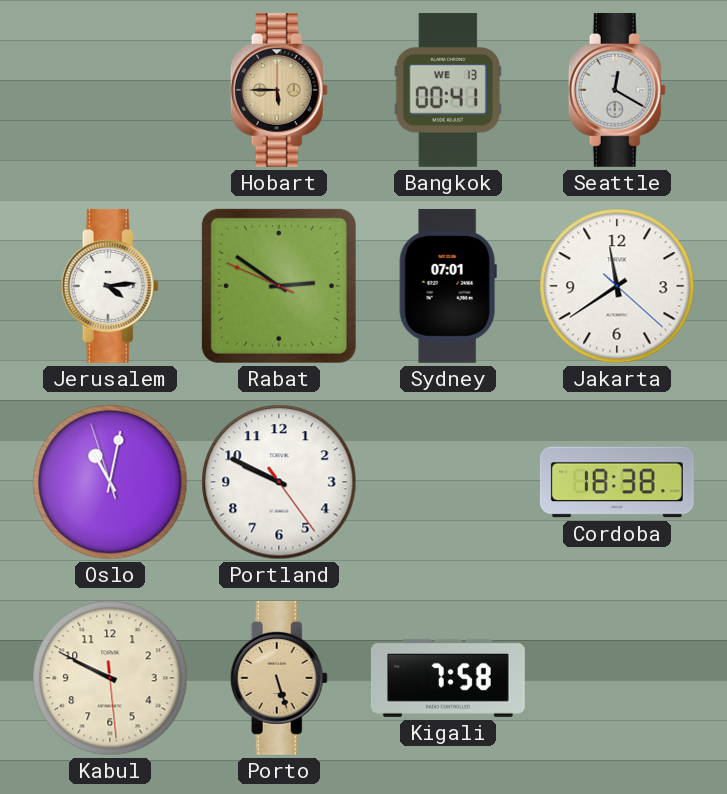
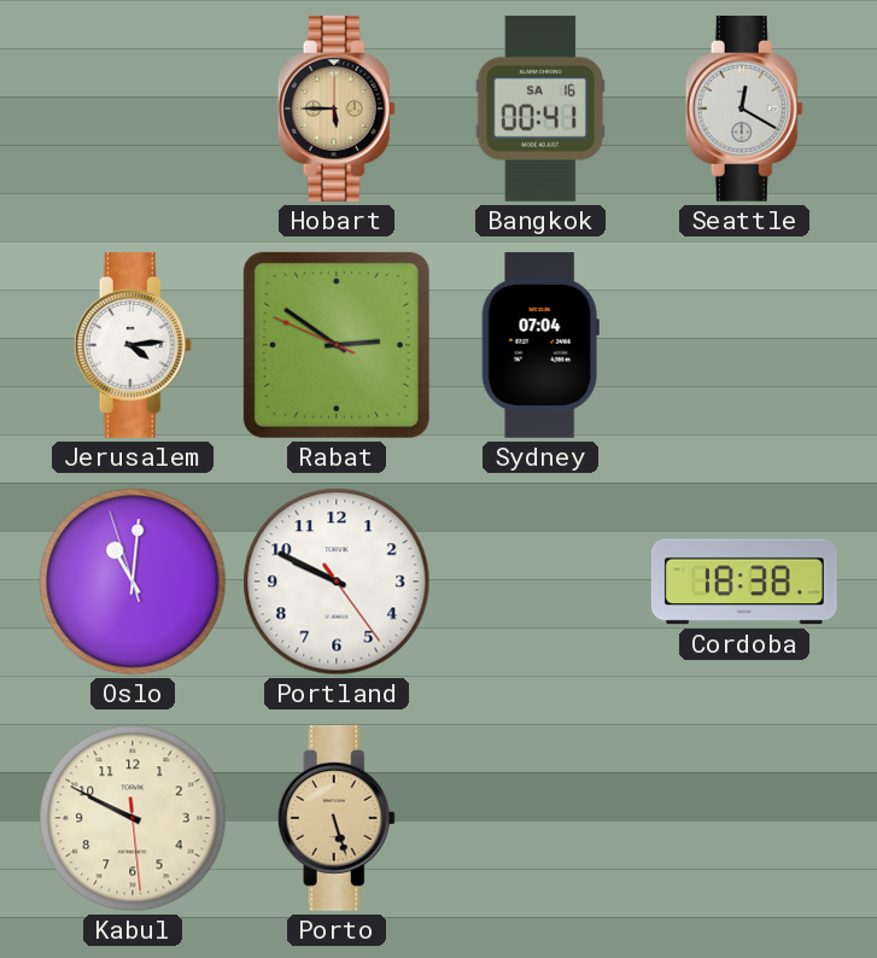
Bangkok date: WE 13 -> SA 16 (540, 109)
Sydney: 07:01 -> 07:04 (540, 345)
Jakarta: 11:39 -> none (617, 286)
Oslo: 11:01 -> 11:00 (133, 582)
Kigali: 7:58 -> none (448, 678)
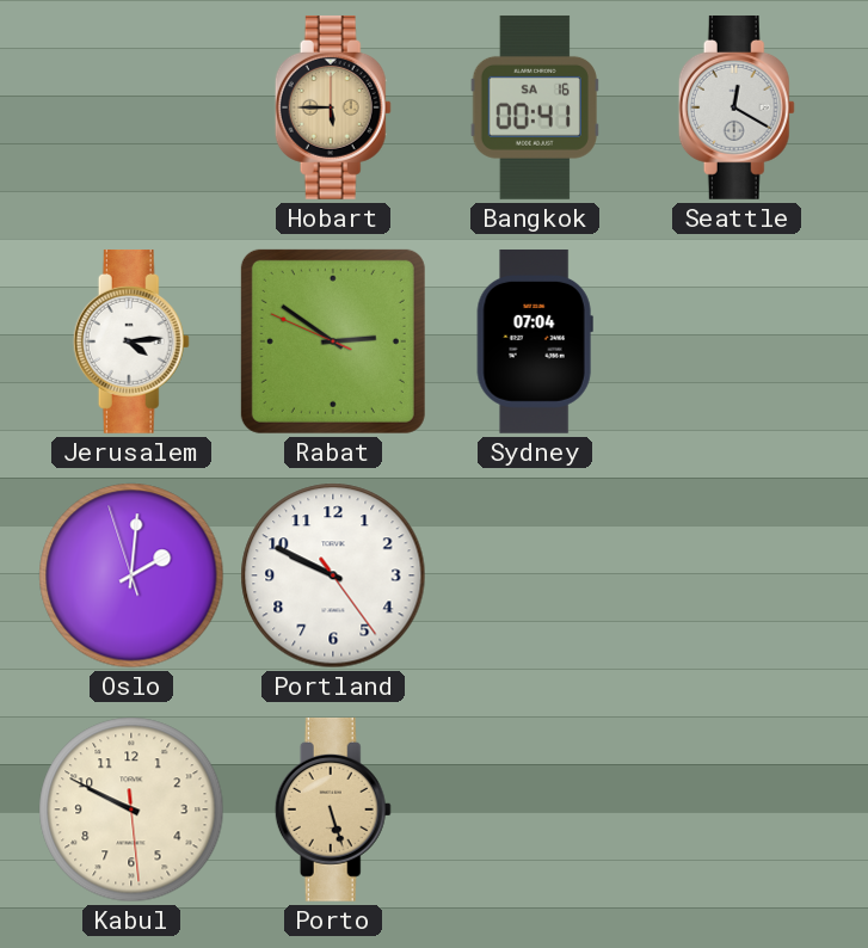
Oslo: 11:00 -> 2:00 (131, 575)
Cordoba: 18:38 -> none (744, 582)
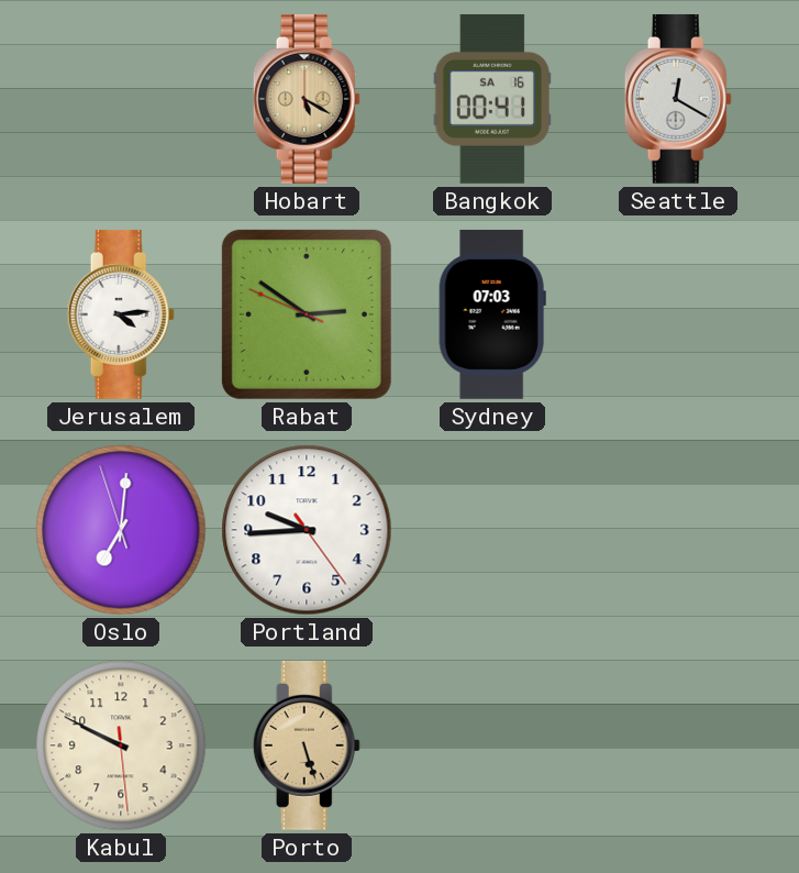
Hobart: 5:45 -> 5:20 (307, 99)
Sydney: 07:04 -> 07:03 (492, 314)
Oslo: 2:00 -> 7:00 (121, 530)
Portland: 9:49 -> 9:44 (307, 530)
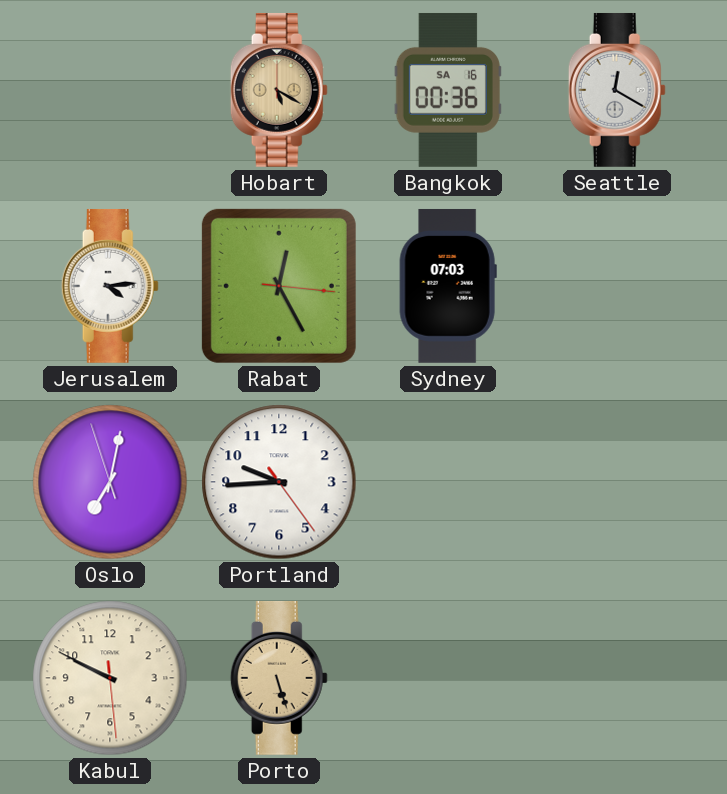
Bangkok: 00:41 -> 00:36 (448, 90)
Rabat: 2:50 -> 12:25 (279, 286)
Oslo: 7:00 -> 7:01 (110, 482)
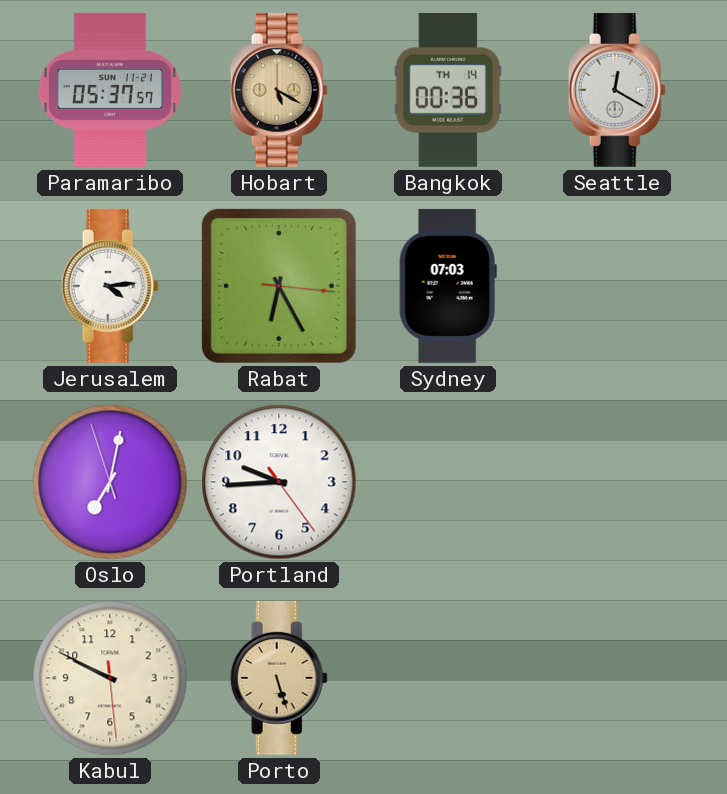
Paramaribo: none -> 05:37 (110, 90)
Bangkok date: SA 16 -> TH 14 (448, 90)
Rabat: 12:25 -> 6:25 (279, 286)
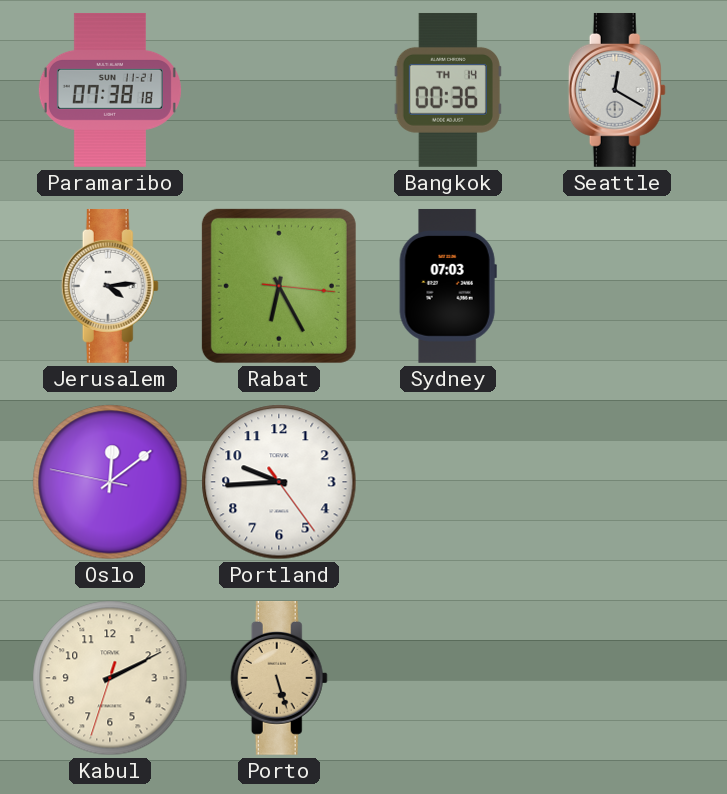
Paramaribo: 05:37 -> 07:38 (110, 90)
Hobart: 5:20 -> none (279, 90)
Oslo: 7:01 -> 12:08 (110, 482)
Kabul: 9:49 -> 2:10 (110, 678)
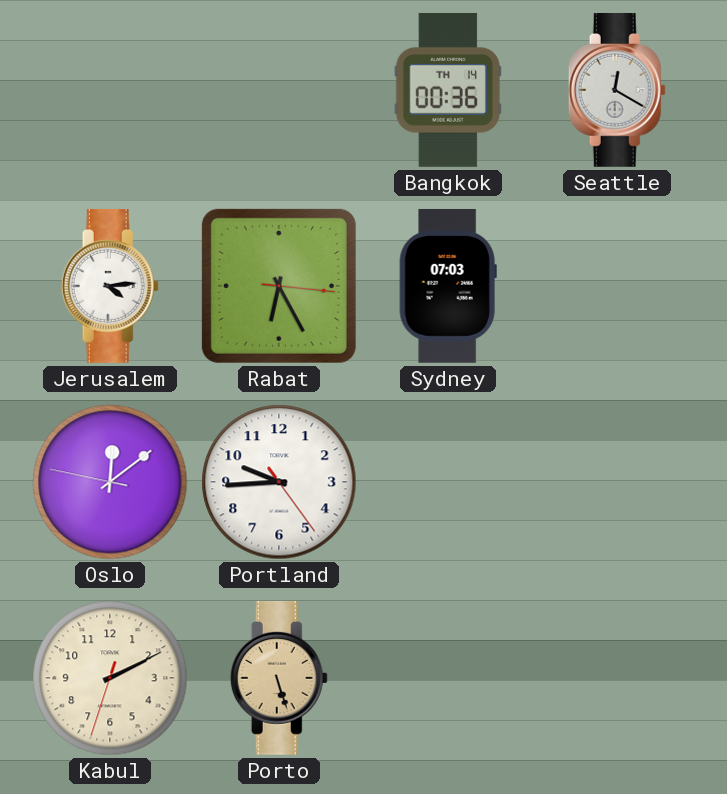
Paramaribo: 07:38 -> none (110, 90)
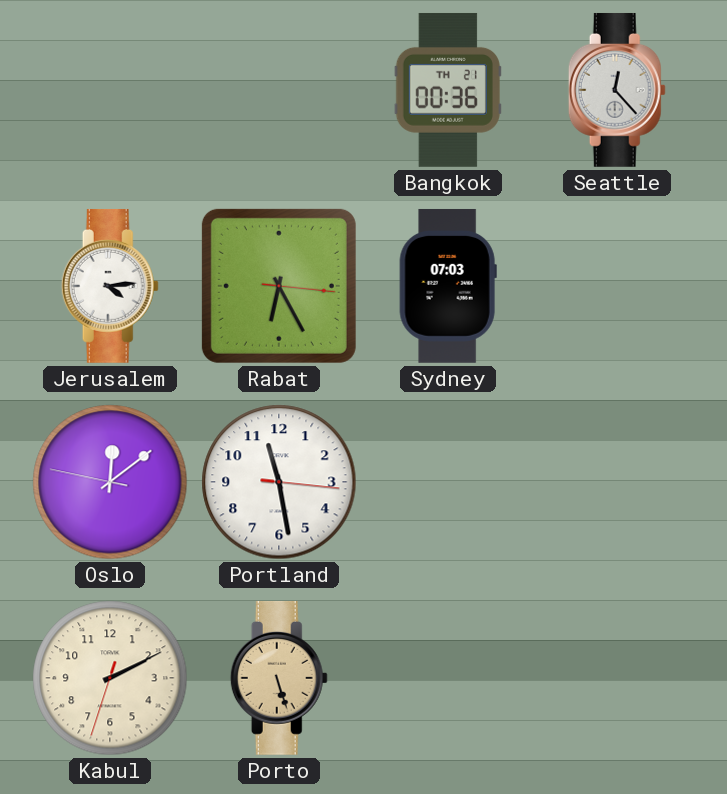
Bangkok date: TH 14 -> TH 21 (448, 90)
Seattle: 12:20 -> 12:23 (617, 90)
Portland: 9:44 -> 11:28 (279, 482)
